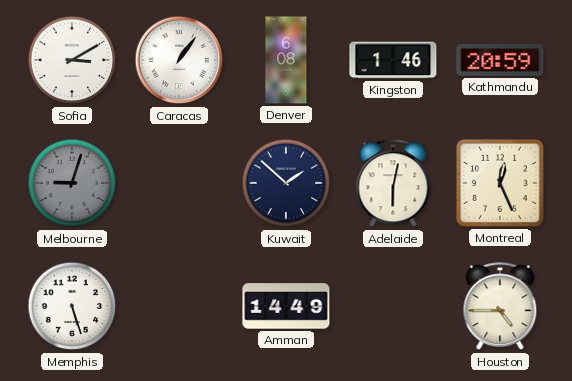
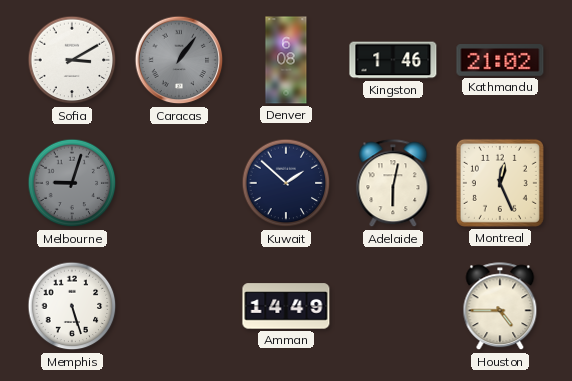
Caracas dial: white -> grey (179, 60)
Kathmandu: 20:59 -> 21:02 (500, 61)
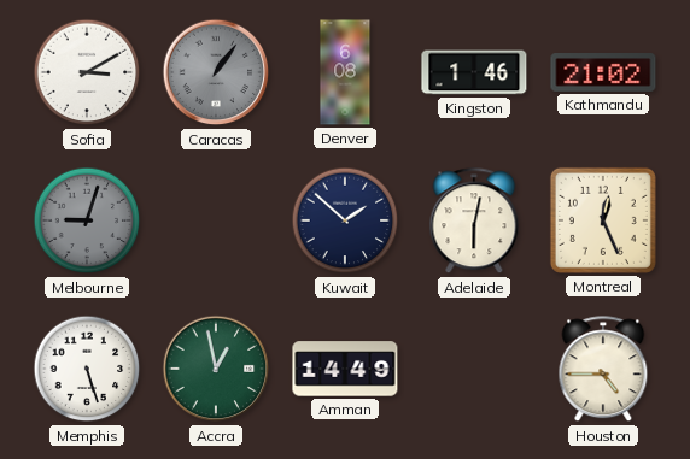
Accra: none -> 12:58 (216, 369)
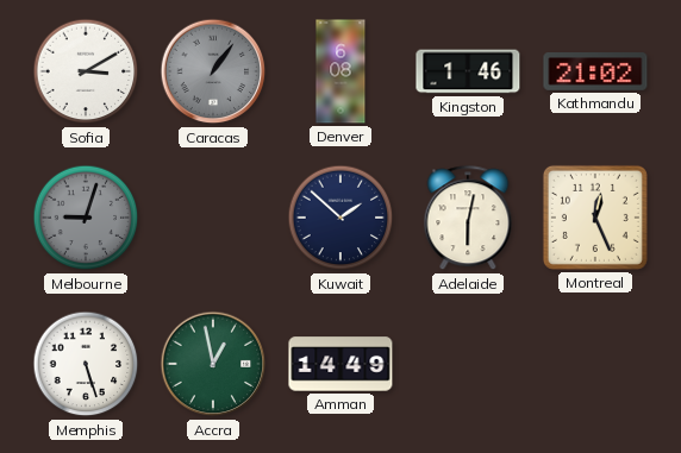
Houston: 4:45 -> none (603, 370)
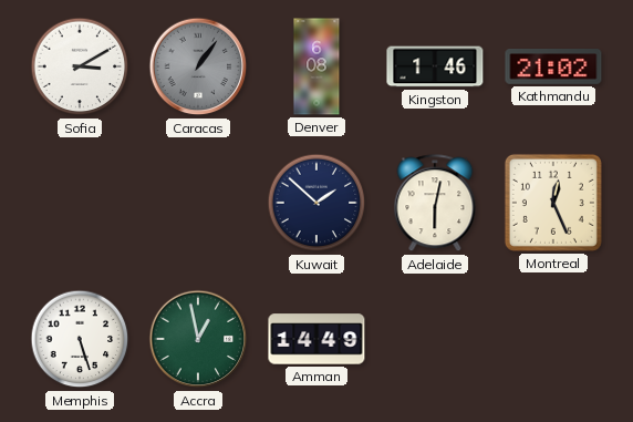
Melbourne: 9:03 -> none (86, 218)
